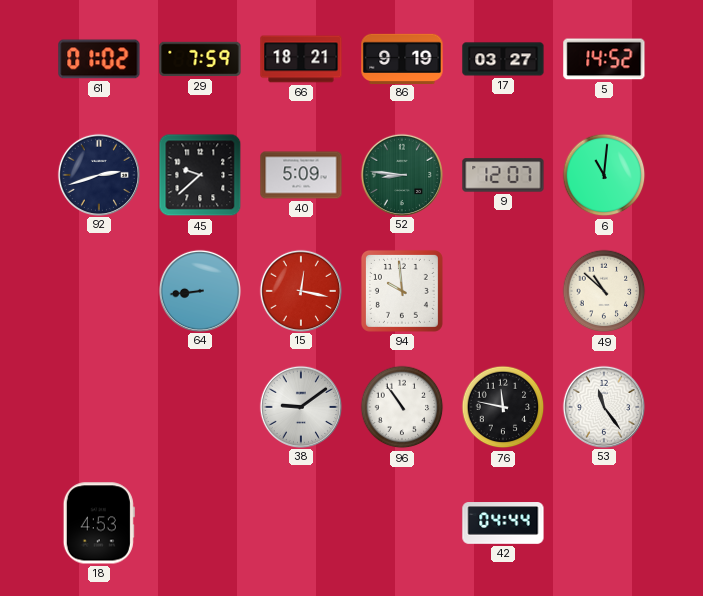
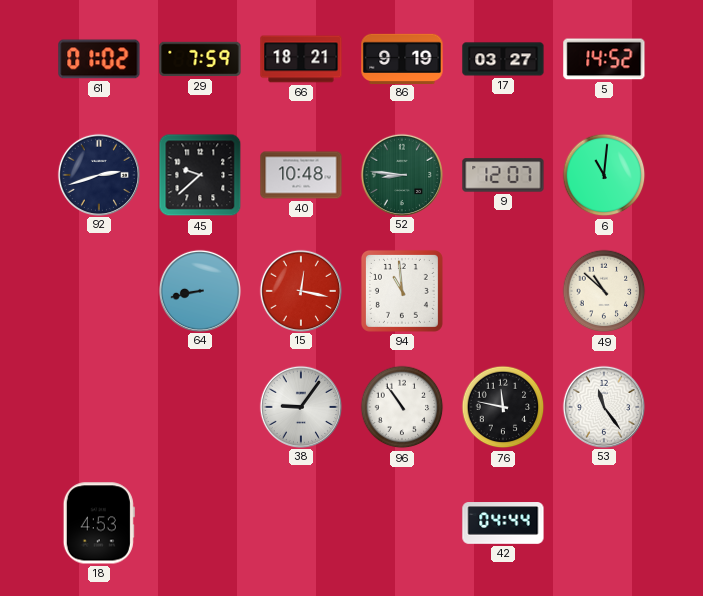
40: 5:09 -> 10:48 (301, 175)
64: 8:44 -> 8:43 (199, 290)
94: 9:59 -> 10:59 (402, 291)
38: 9:09 -> 9:06 (300, 406)
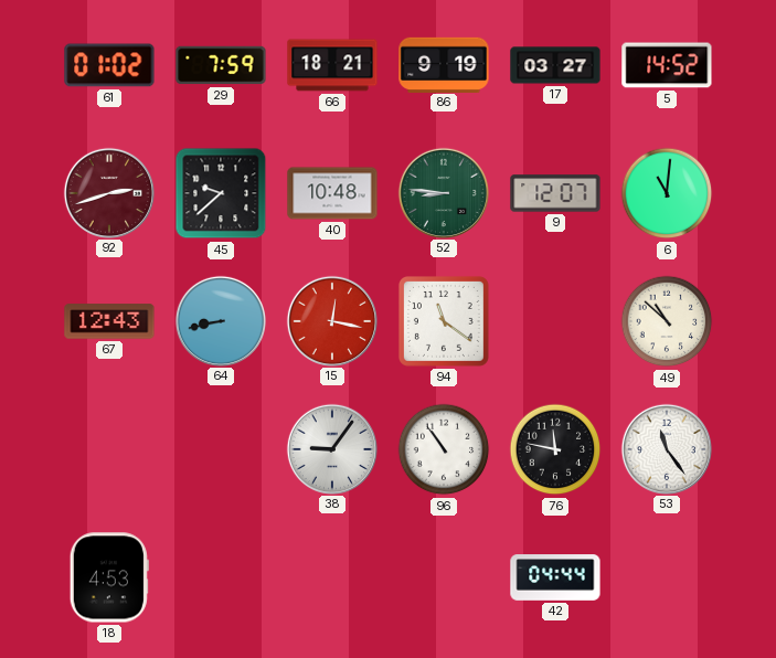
92 dial: navy -> burgundy (108, 192)
67: none -> 12:43 (109, 321)
94: 10:59 -> 11:21 (444, 321)
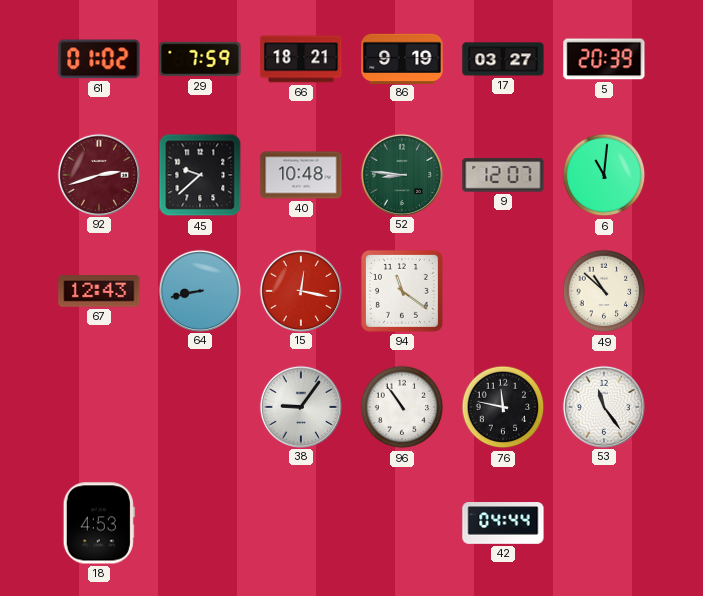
5: 14:52 -> 20:39 (604, 59)
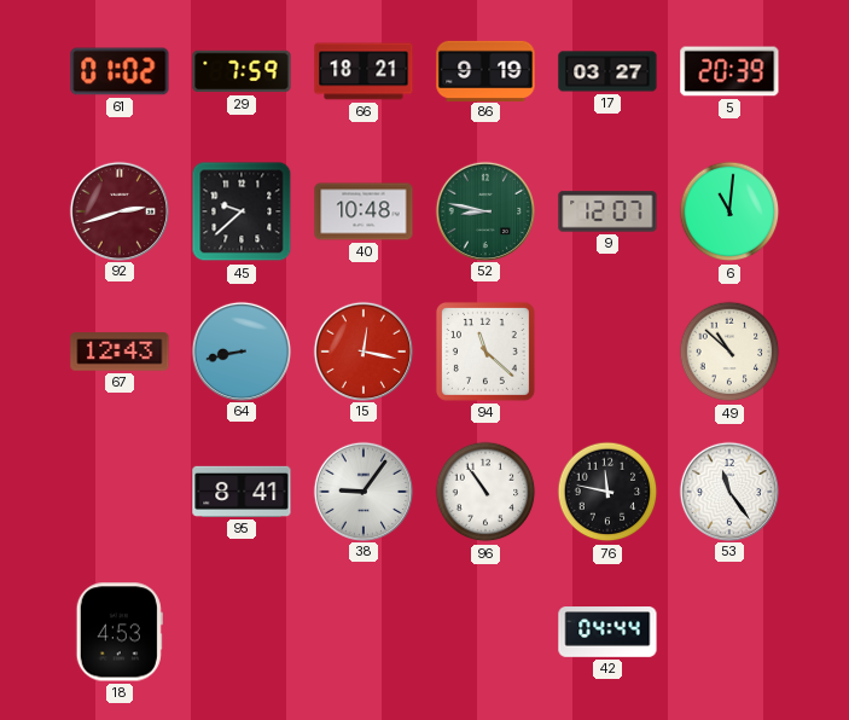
52: 8:46 -> 8:47 (484, 210)
94: 11:21 -> 11:22 (485, 352)
95: none -> 8:41 (242, 492)
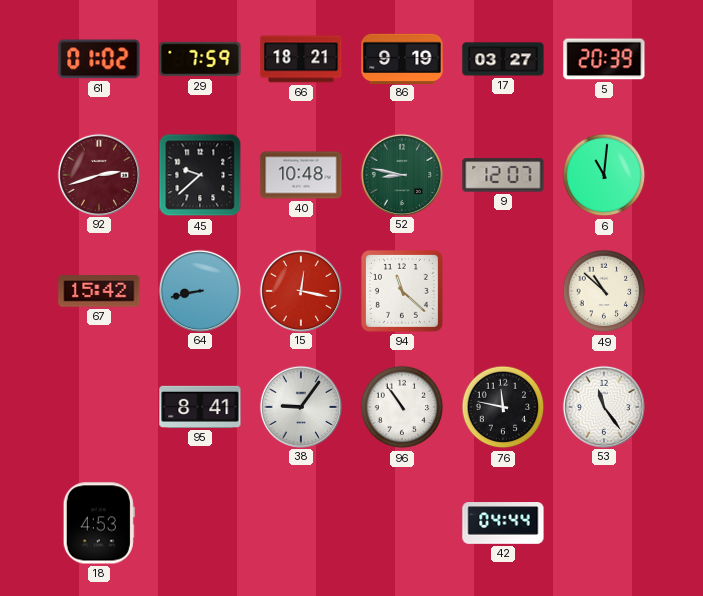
67: 12:43 -> 15:42 (99, 291)
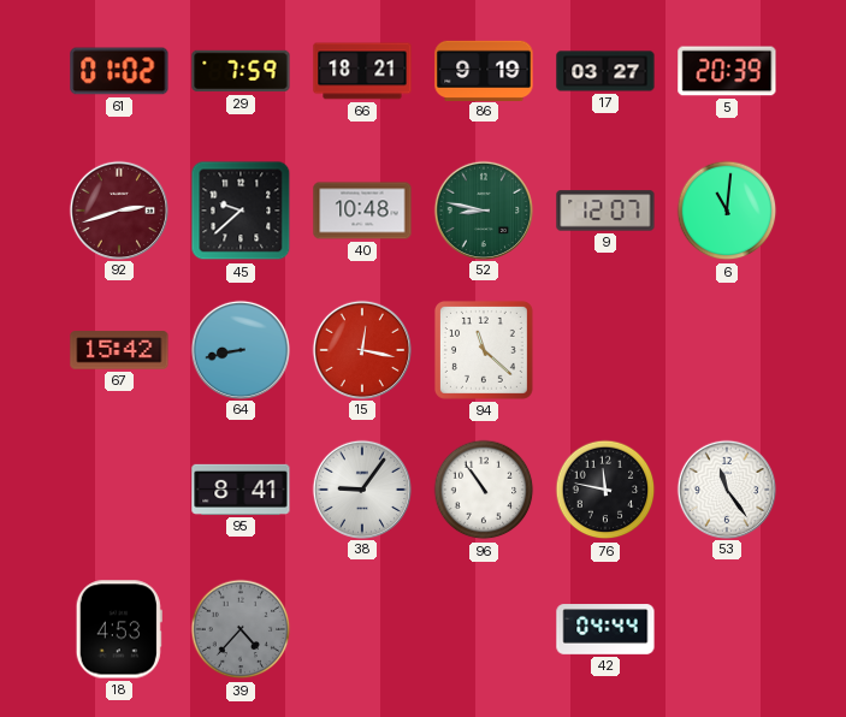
49: 10:52 -> none (604, 291)
39: none -> 4:37 (241, 629)
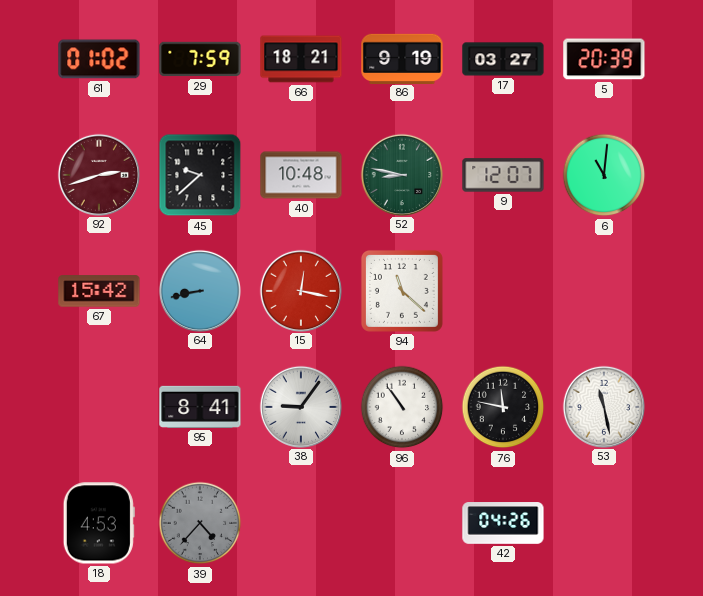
53: 11:24 -> 11:28 (603, 406)
42: 04:44 -> 04:26 (503, 523)
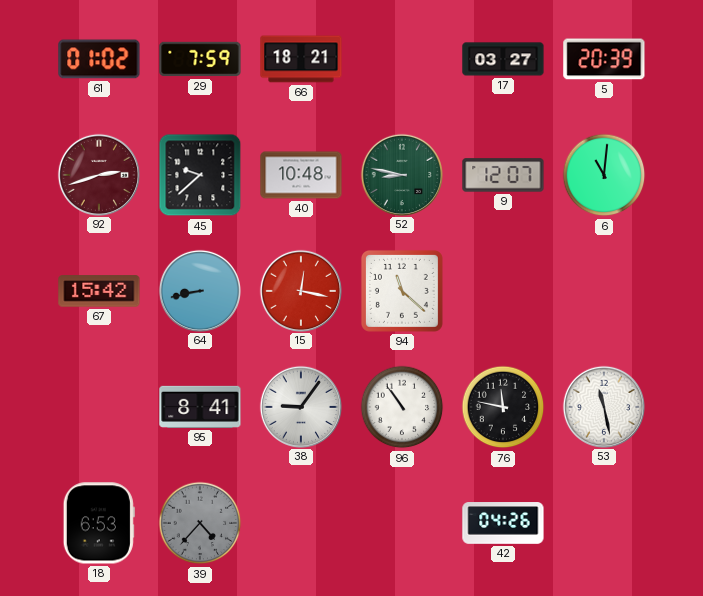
86: 9:19 -> none (402, 58)
18: 4:53 -> 6:53 (99, 523)
